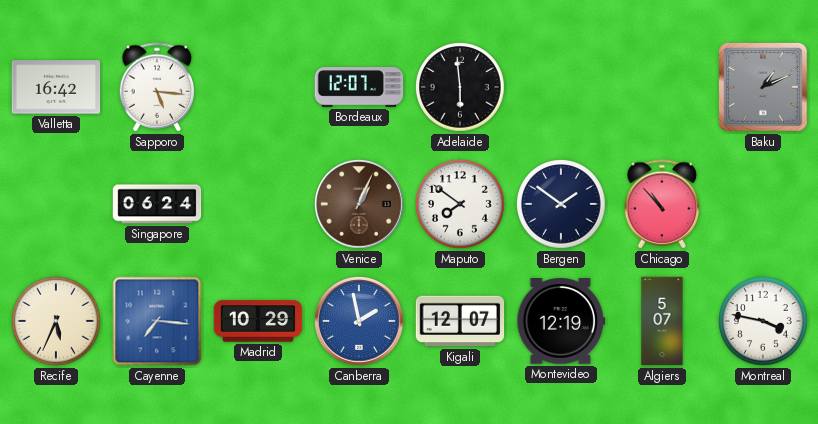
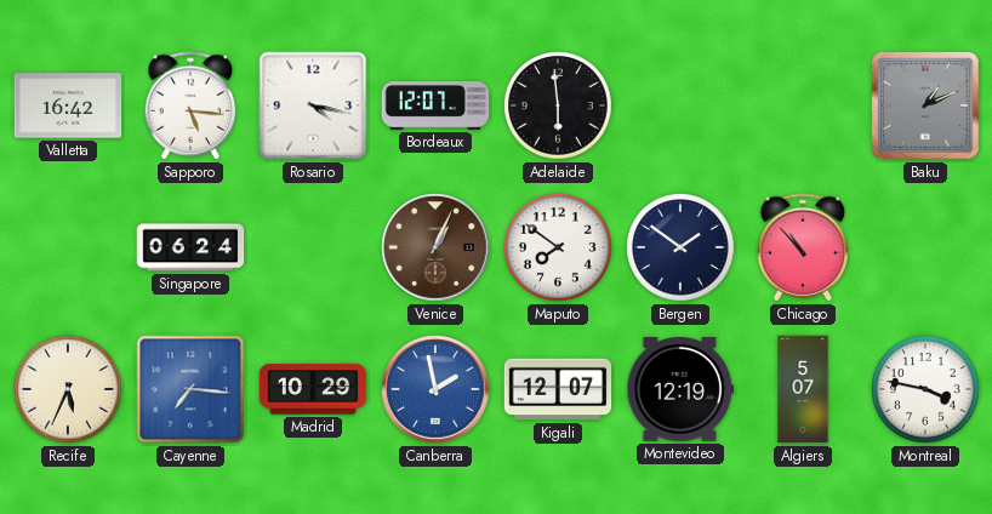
Rosario: none -> 4:17 (313, 105)
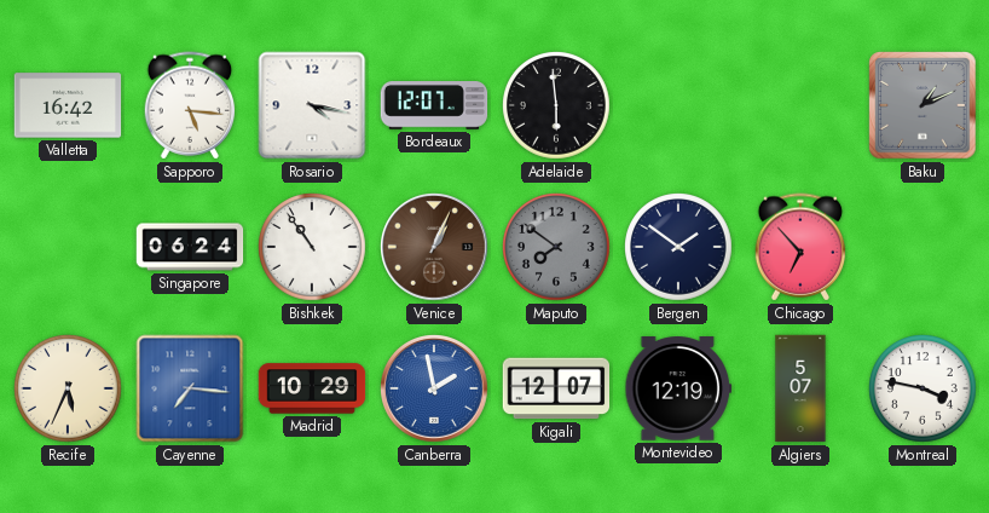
Bishkek: none -> 10:54 (313, 248)
Maputo dial: white -> grey (557, 248)
Chicago: 10:53 -> 6:53 (800, 247)
